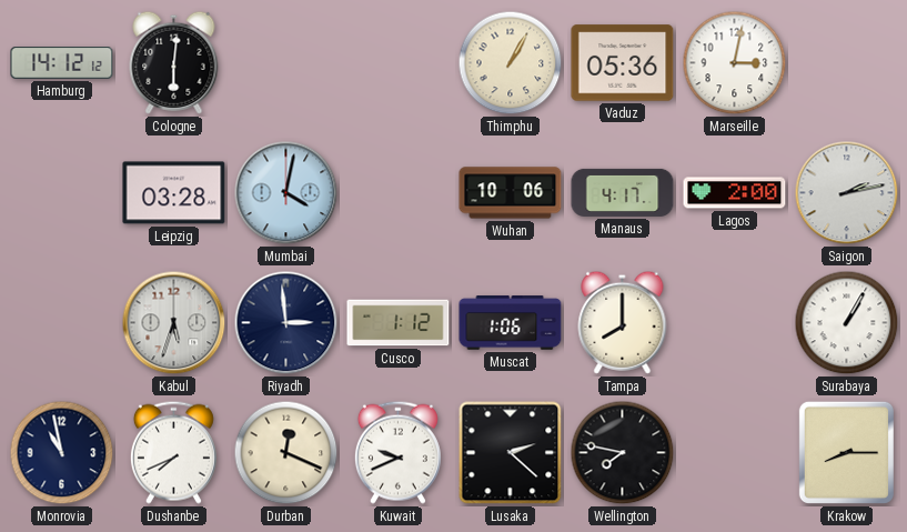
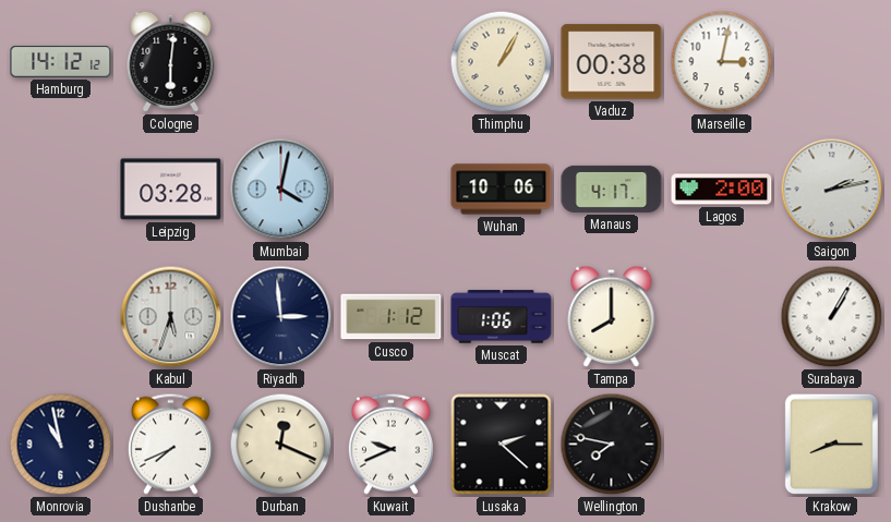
Vaduz: 05:36 -> 00:38 (612, 62)
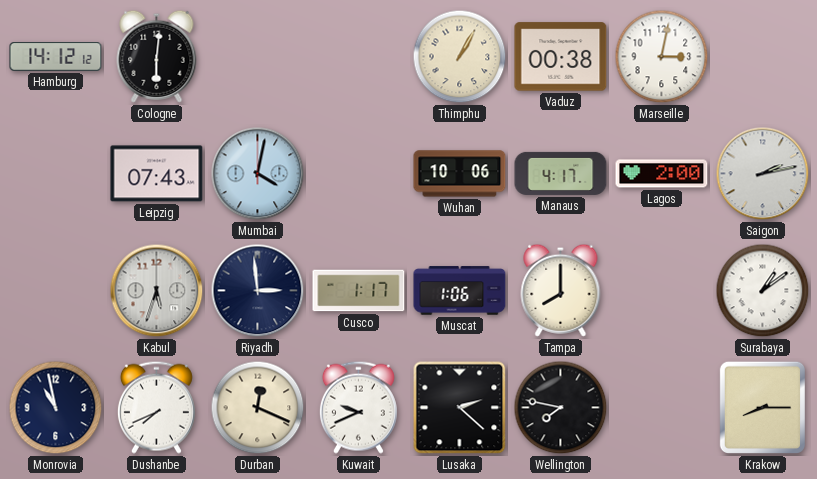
Leipzig: 03:28 -> 07:43 (157, 174)
Cusco: 1:12 -> 1:17 (359, 291)
Surabaya: 1:05 -> 1:09 (763, 291)
